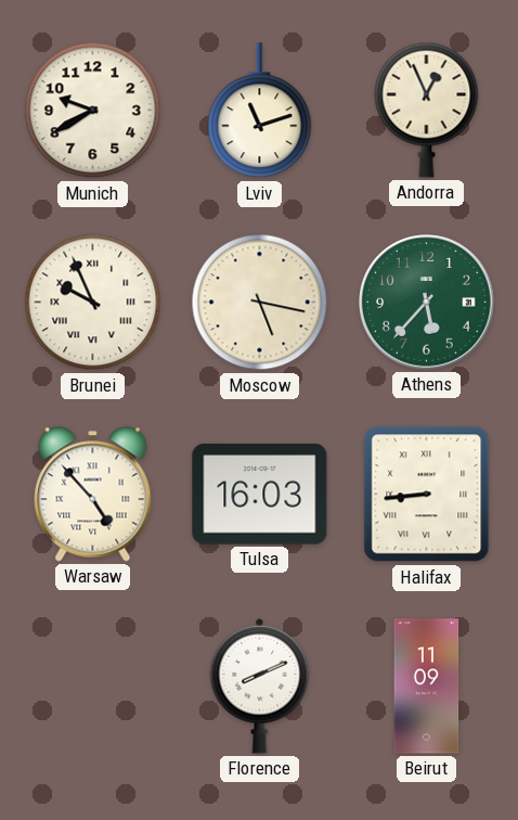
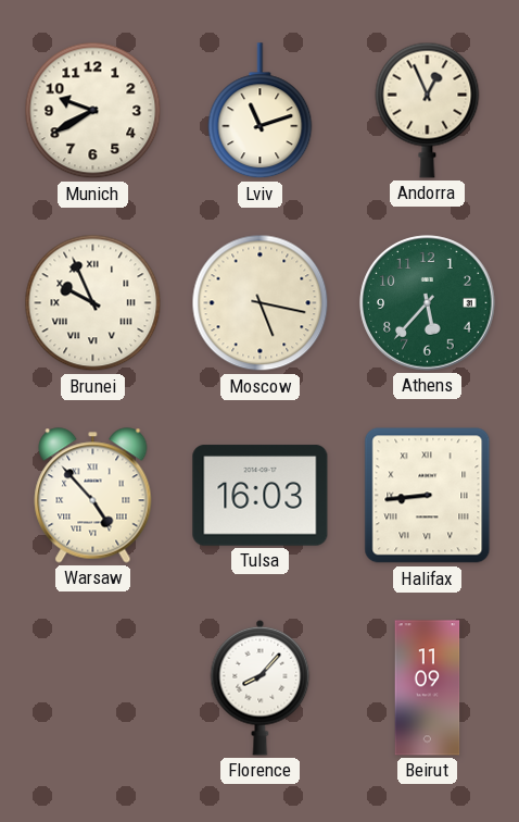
Florence: 8:11 -> 8:07 (261, 687)
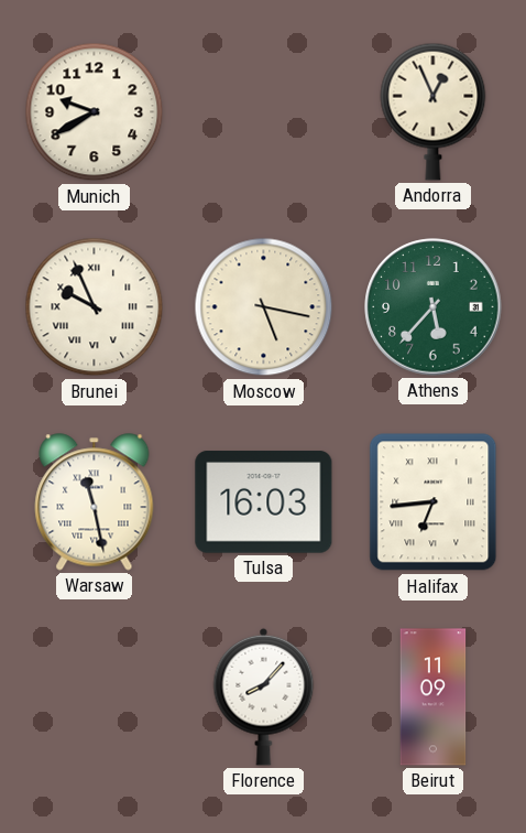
Lviv: 11:12 -> none (261, 111)
Warsaw: 4:53 -> 11:28 (95, 502)
Halifax: 8:44 -> 6:44 (434, 502)
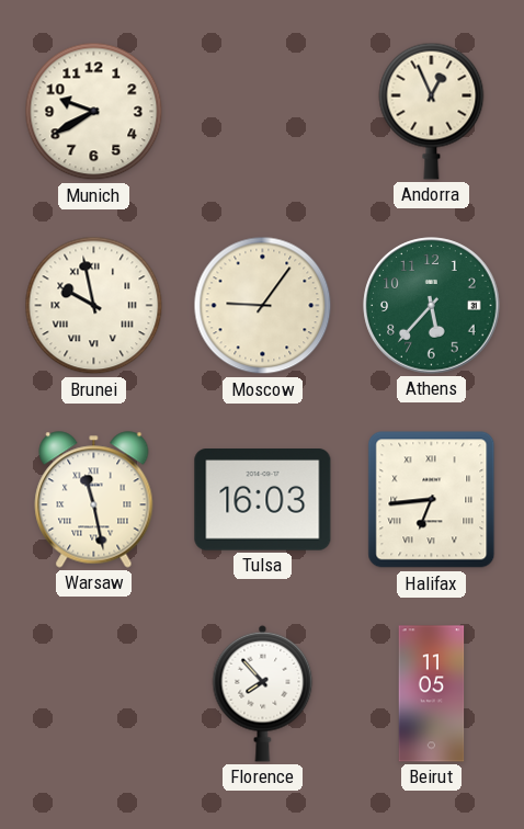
Brunei: 9:56 -> 9:58 (94, 306)
Moscow: 5:17 -> 9:06 (263, 306)
Florence: 8:07 -> 7:53 (263, 693)
Beirut: 11:09 -> 11:05 (432, 694)
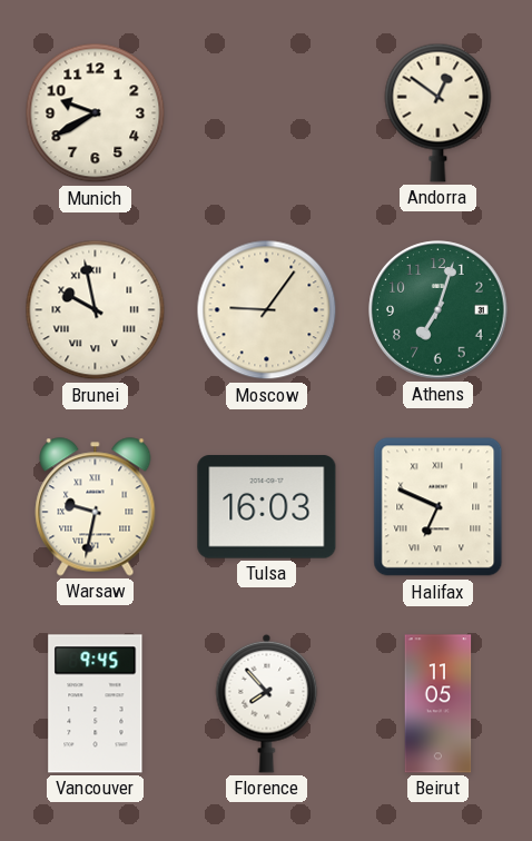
Andorra: 12:56 -> 12:51 (439, 112)
Athens: 5:37 -> 7:03 (439, 310)
Warsaw: 11:28 -> 9:32 (96, 507)
Halifax: 6:44 -> 6:49 (439, 507)
Vancouver: none -> 9:45 (96, 704)
